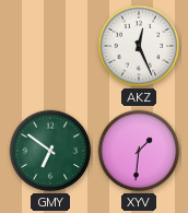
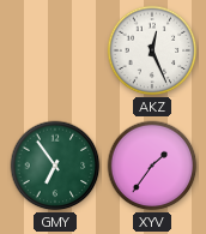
GMY: 6:51 -> 6:54 (55, 166)
XYV: 1:31 -> 1:36 (152, 166)
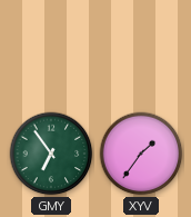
AKZ: 12:26 -> none (152, 50)
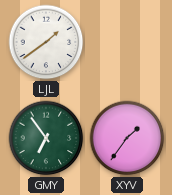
LJL: none -> 1:39 (46, 42)
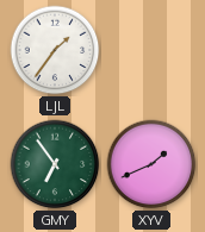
LJL: 1:39 -> 1:36 (55, 50)
XYV: 1:36 -> 1:41 (151, 164)
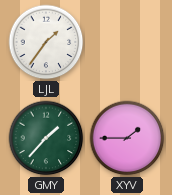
GMY: 6:54 -> 1:37 (46, 138)
XYV: 1:41 -> 1:45 (127, 138)
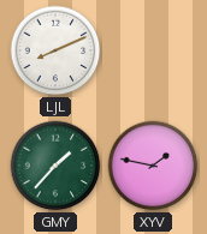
LJL: 1:36 -> 8:11 (55, 50)
XYV: 1:45 -> 1:47 (153, 166)
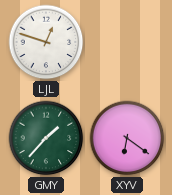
LJL: 8:11 -> 12:48 (46, 42)
XYV: 1:47 -> 6:21 (127, 138)
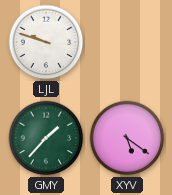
LJL: 12:48 -> 9:48 (46, 42)
XYV: 6:21 -> 5:21 (127, 138)
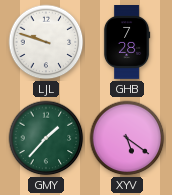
GHB: none -> 7:28 (127, 43)
